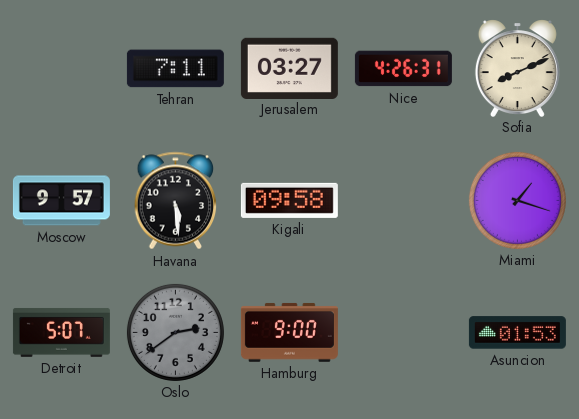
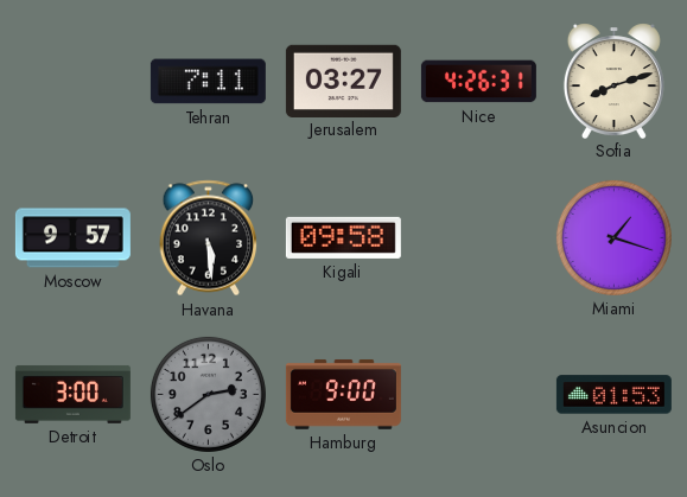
Sofia: 8:11 -> 8:12 (613, 81)
Detroit: 5:07 -> 3:00 (72, 394)
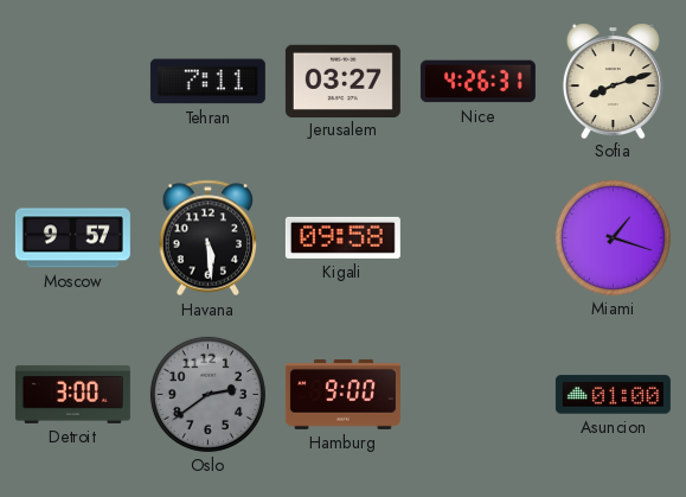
Asuncion: 01:53 -> 01:00 (613, 395)
